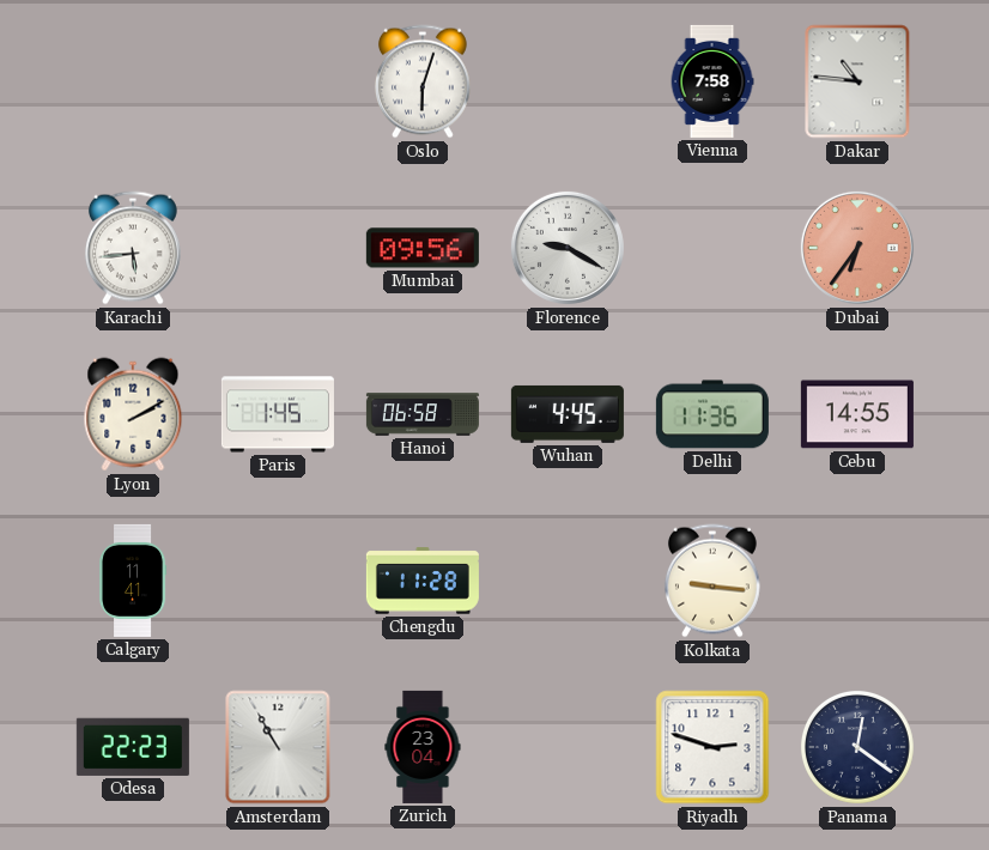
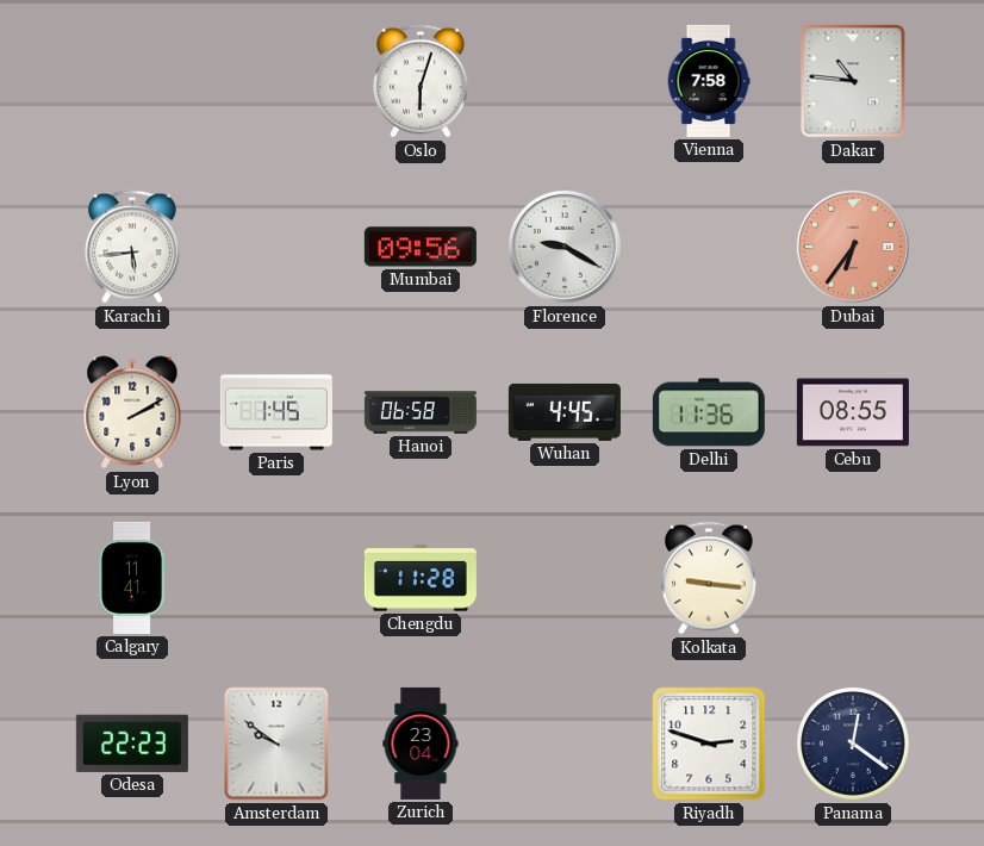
Cebu: 14:55 -> 08:55 (853, 412)
Amsterdam: 10:55 -> 9:51 (276, 744)
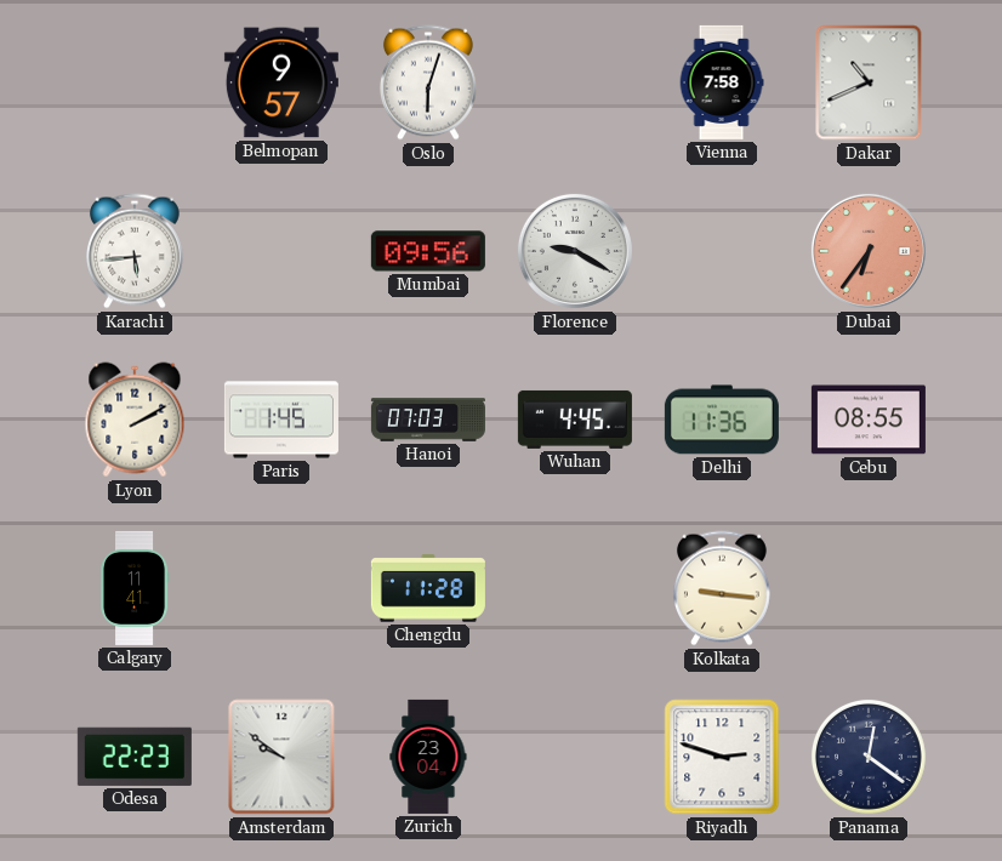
Belmopan: none -> 9:57 (281, 82)
Dakar: 10:46 -> 10:41 (869, 82)
Hanoi: 06:58 -> 07:03 (428, 420)
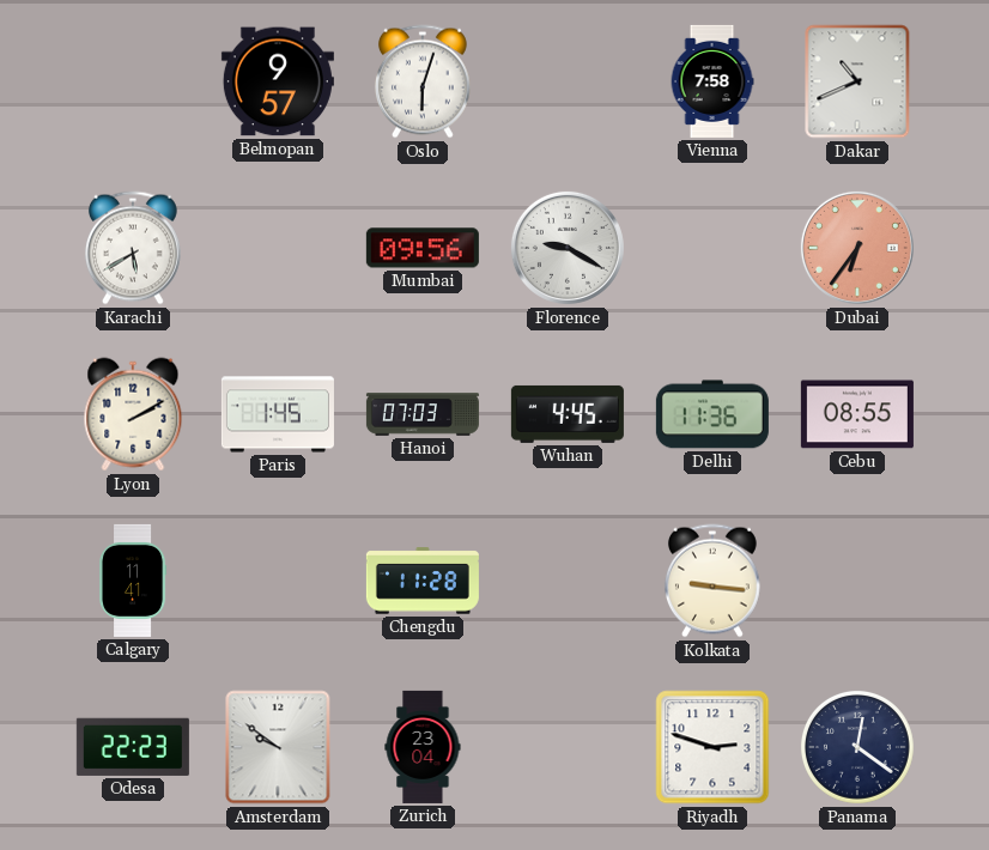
Karachi: 5:44 -> 5:40 (133, 248)
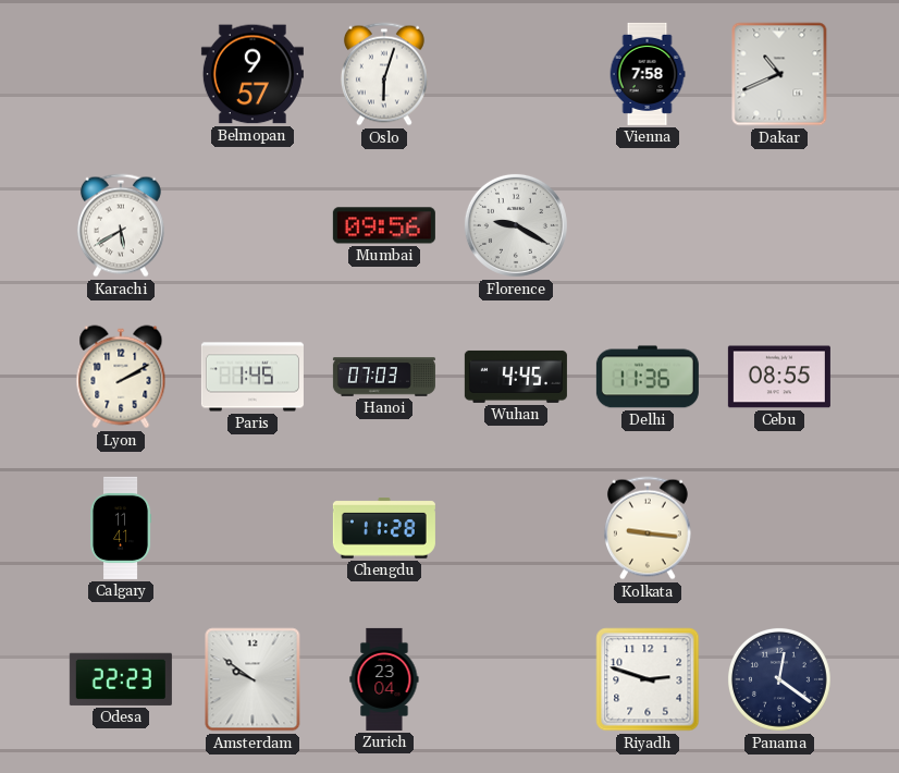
Dubai: 6:36 -> none (857, 248)
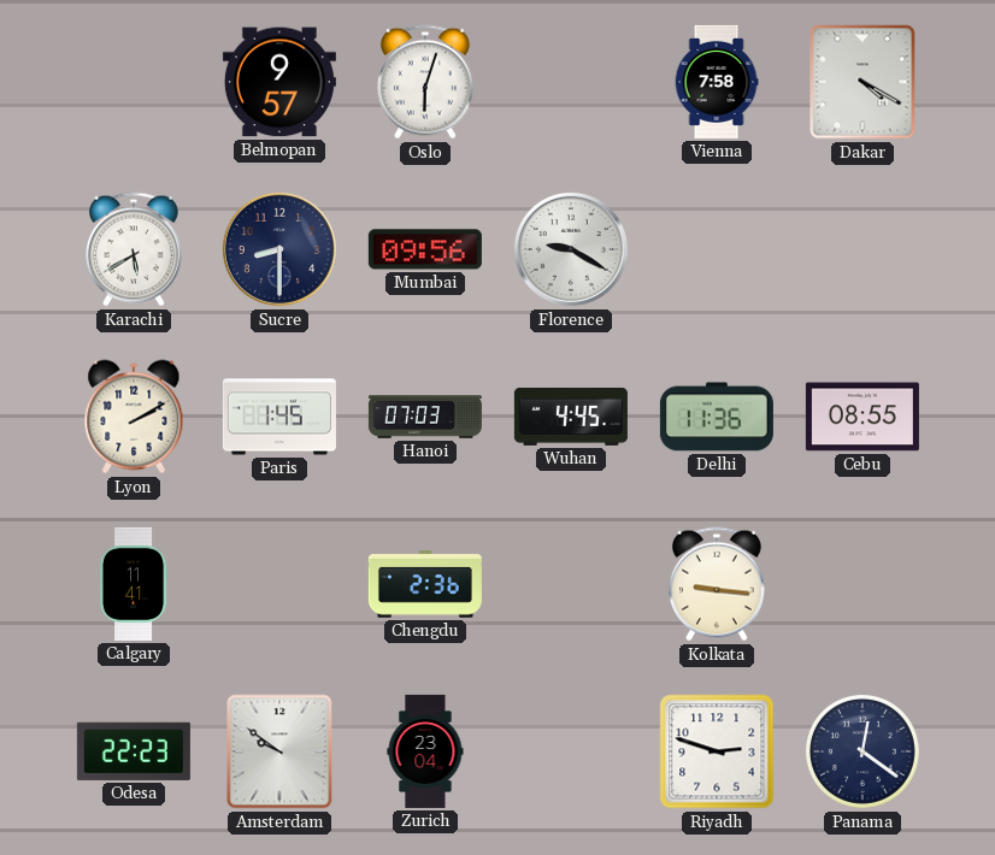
Dakar: 10:41 -> 4:20 (862, 82)
Sucre: none -> 8:30 (279, 249)
Chengdu: 11:28 -> 2:36 (425, 584)
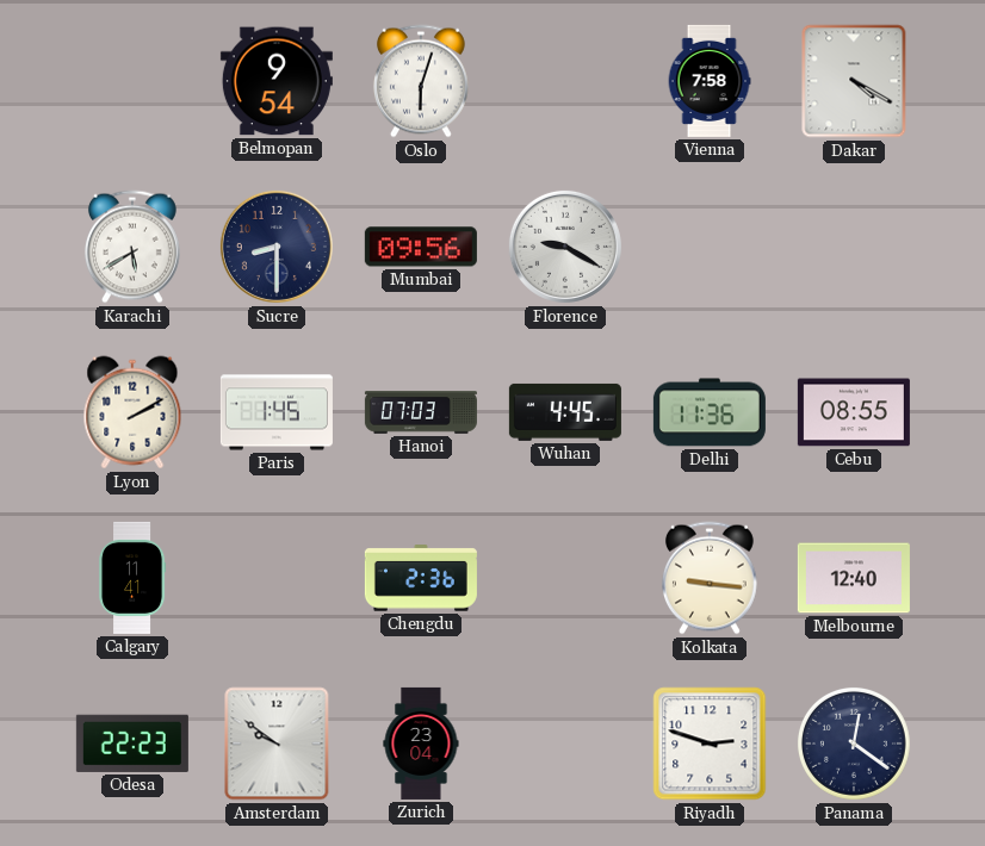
Belmopan: 9:57 -> 9:54 (277, 81)
Melbourne: none -> 12:40 (854, 578)
